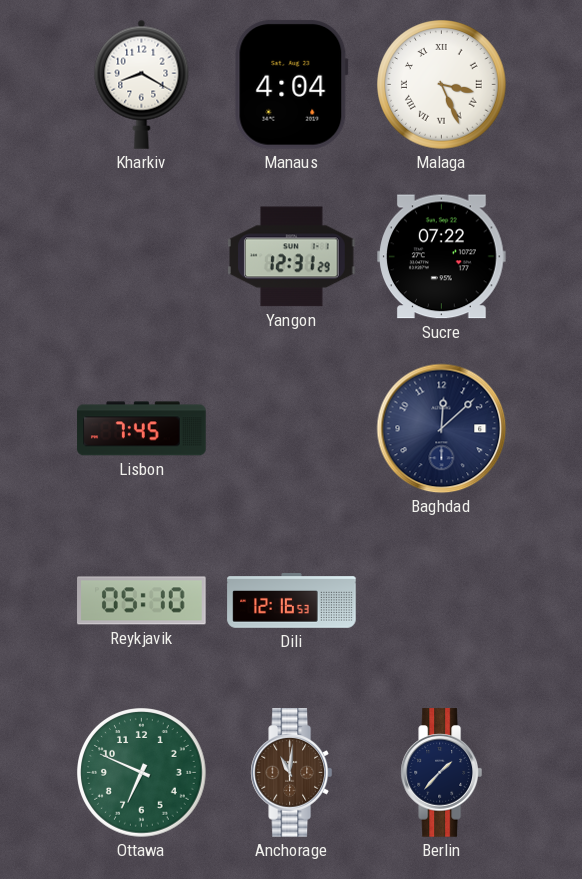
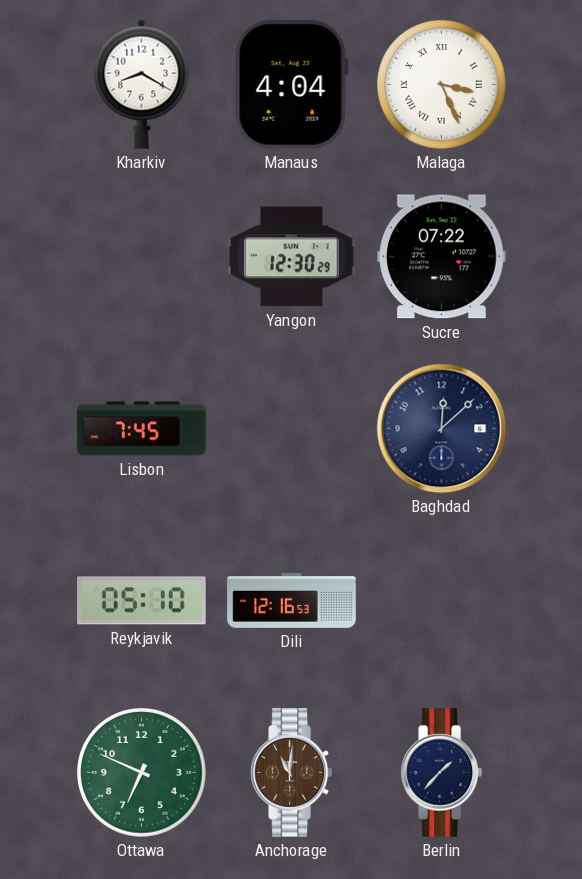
Yangon: 12:31 -> 12:30 (292, 257)
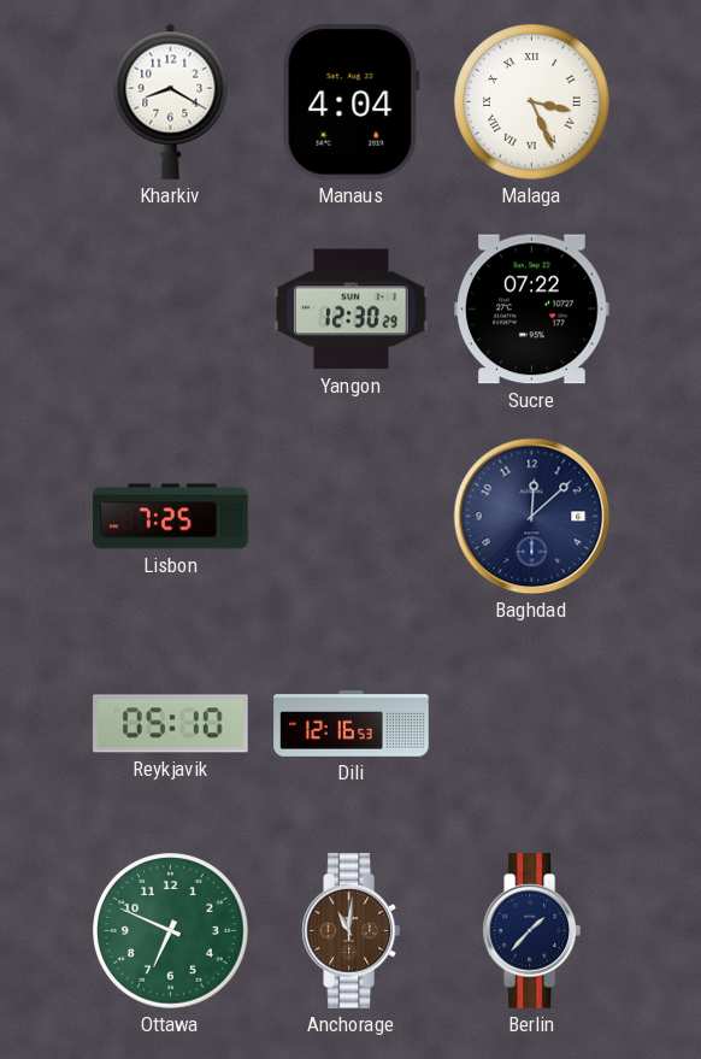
Lisbon: 7:45 -> 7:25 (171, 517)
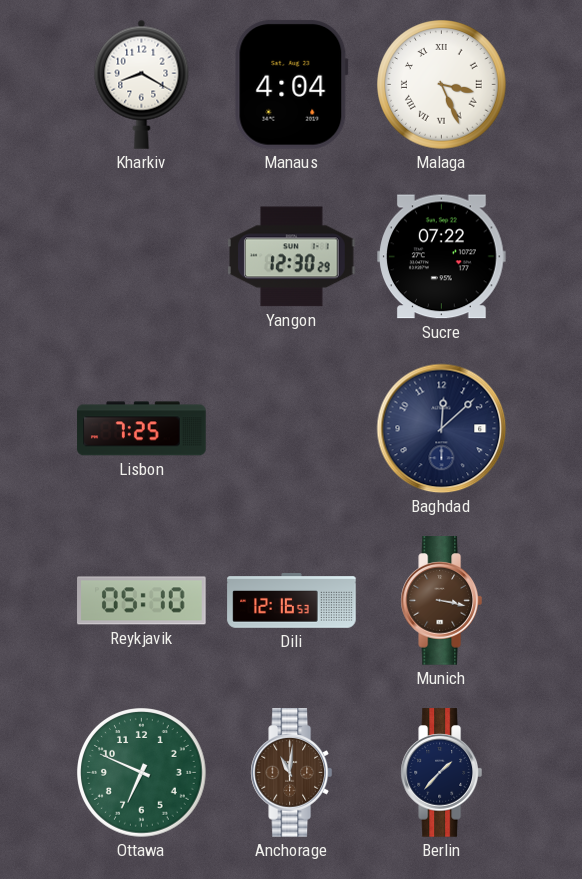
Munich: none -> 3:17 (441, 601)
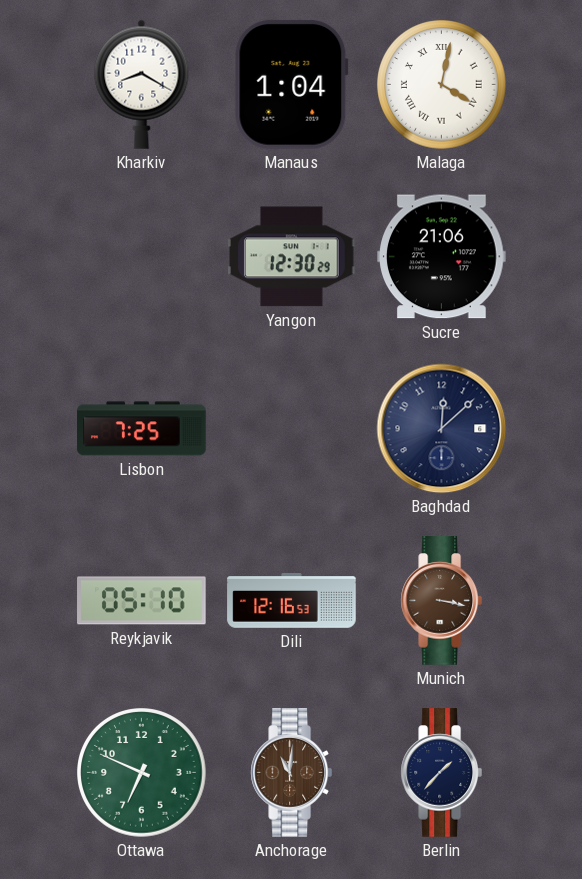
Manaus: 4:04 -> 1:04 (291, 84)
Malaga: 3:26 -> 4:02 (442, 85)
Sucre: 07:22 -> 21:06 (442, 257)
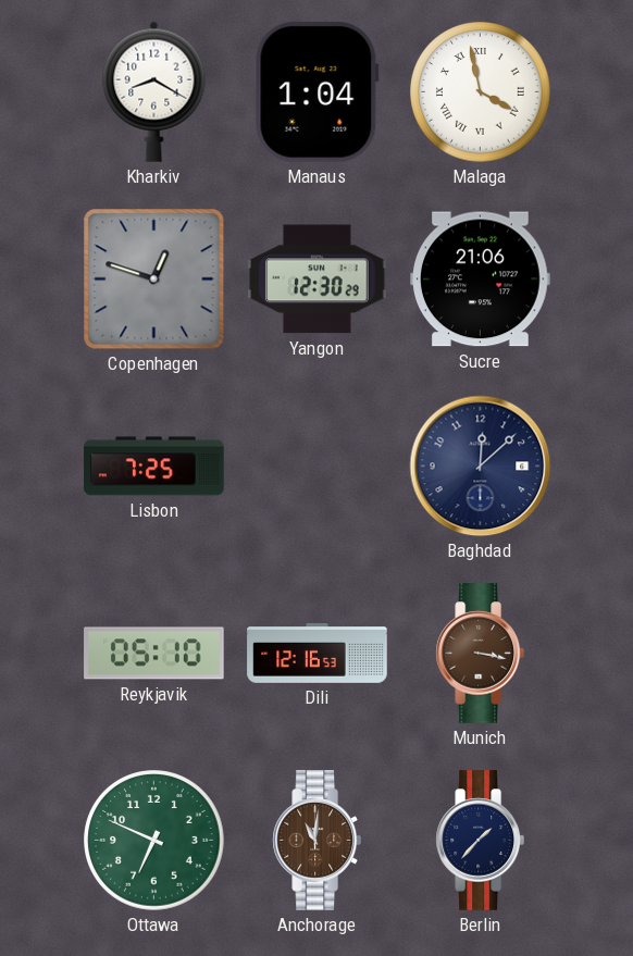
Malaga: 4:02 -> 3:58 (481, 92)
Copenhagen: none -> 12:48 (154, 280)
